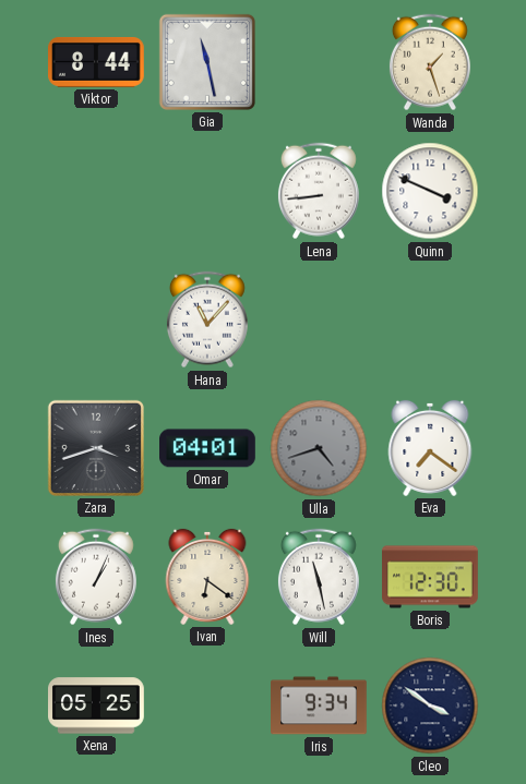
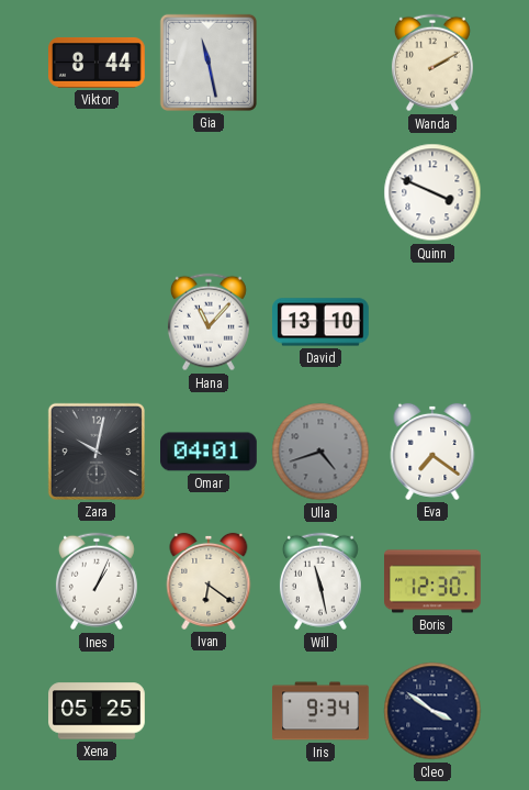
Wanda: 1:27 -> 2:10 (432, 63)
Lena: 8:44 -> none (319, 191)
David: none -> 13:10 (322, 322)
Zara: 3:42 -> 10:02 (97, 452)
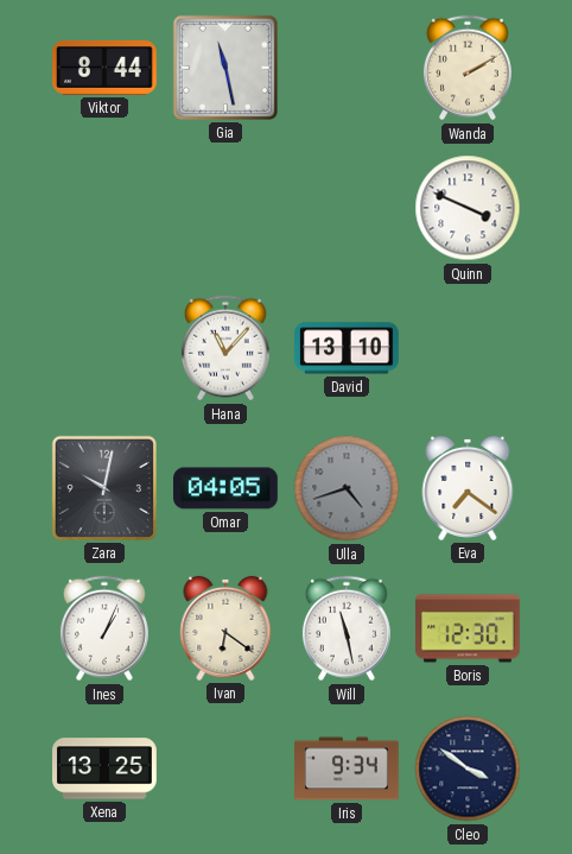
Omar: 04:01 -> 04:05 (227, 488)
Xena: 05:25 -> 13:25 (106, 768)
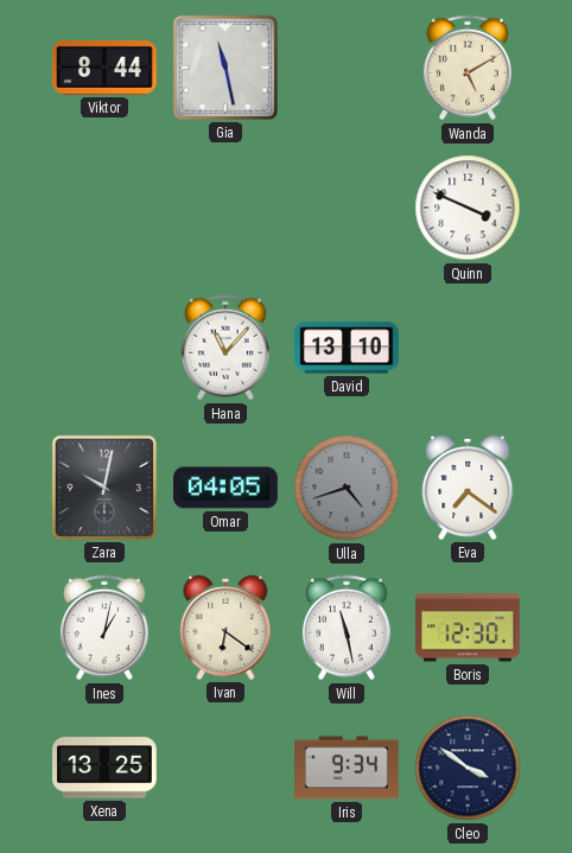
Wanda: 2:10 -> 5:10 (468, 68)
Ines: 1:04 -> 1:02 (104, 628)
